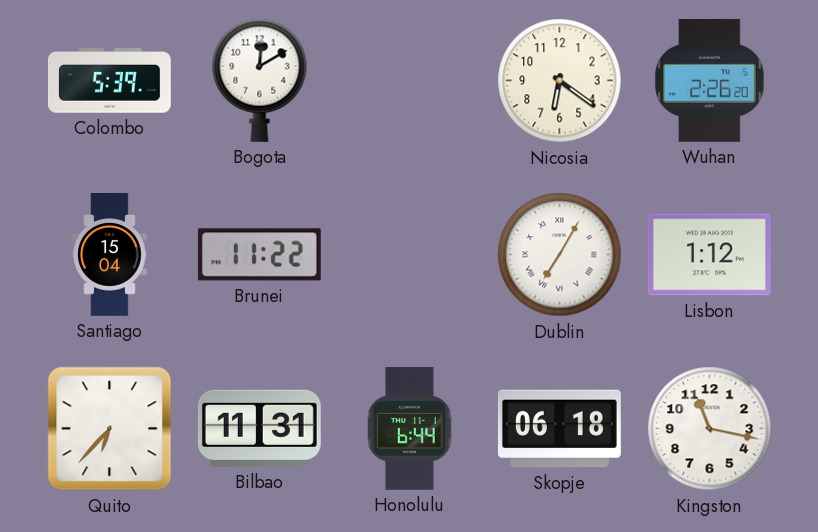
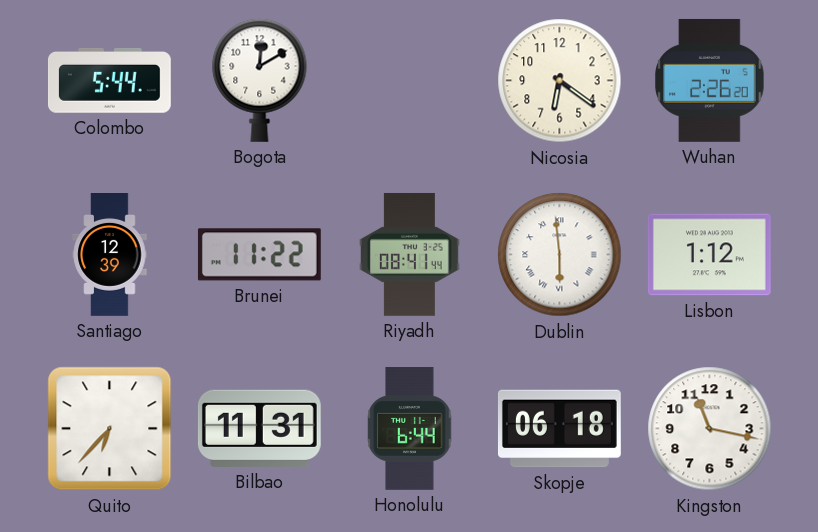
Colombo: 5:39 -> 5:44 (109, 81)
Santiago: 15:04 -> 12:39 (110, 255)
Riyadh: none -> 08:41 (410, 255)
Dublin: 7:05 -> 5:59 (560, 255)
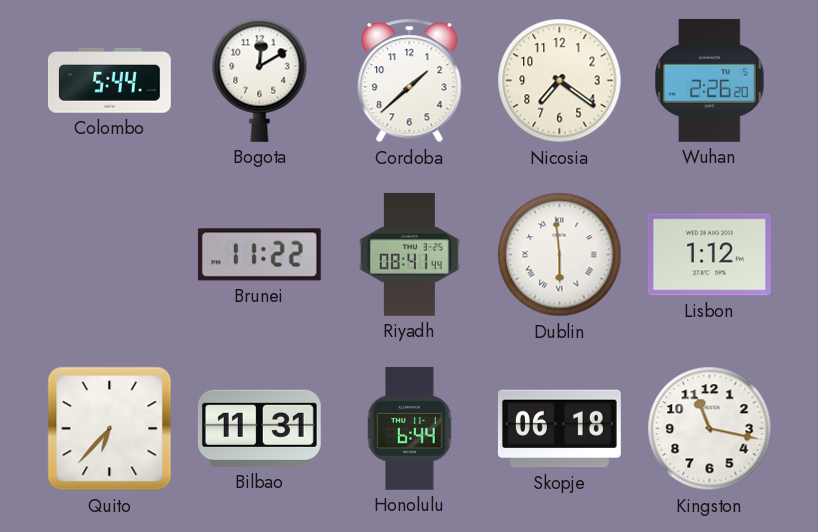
Cordoba: none -> 1:38 (410, 81)
Nicosia: 6:21 -> 7:21 (560, 81)
Santiago: 12:39 -> none (110, 255)
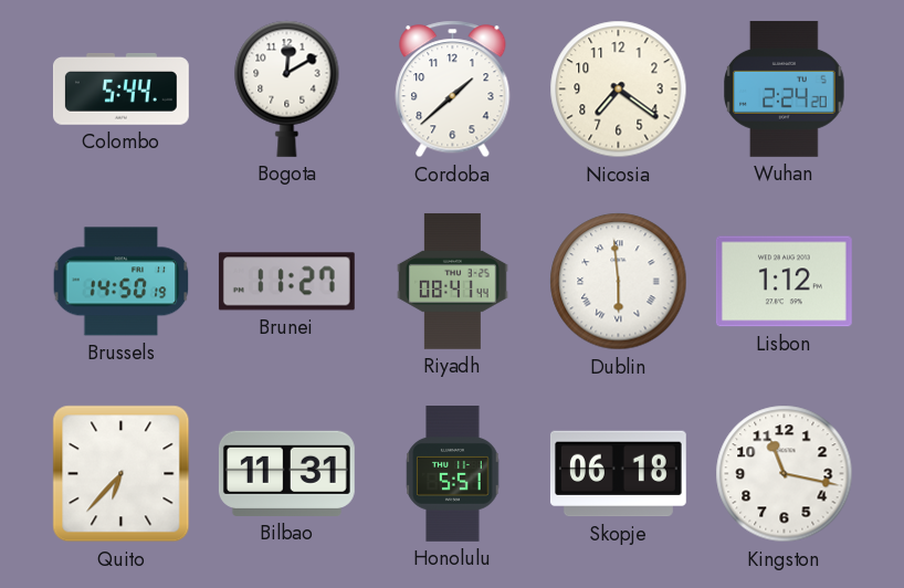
Wuhan: 2:26 -> 2:24 (785, 88)
Brussels: none -> 14:50 (122, 282)
Brunei: 11:22 -> 11:27 (286, 282)
Honolulu: 6:44 -> 5:51 (453, 474)
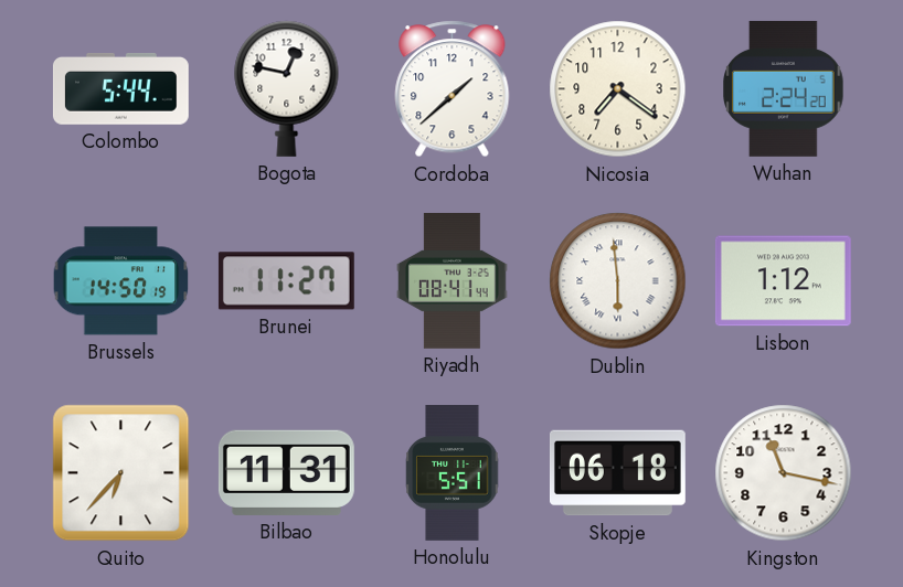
Bogota: 12:10 -> 12:47 (287, 88)
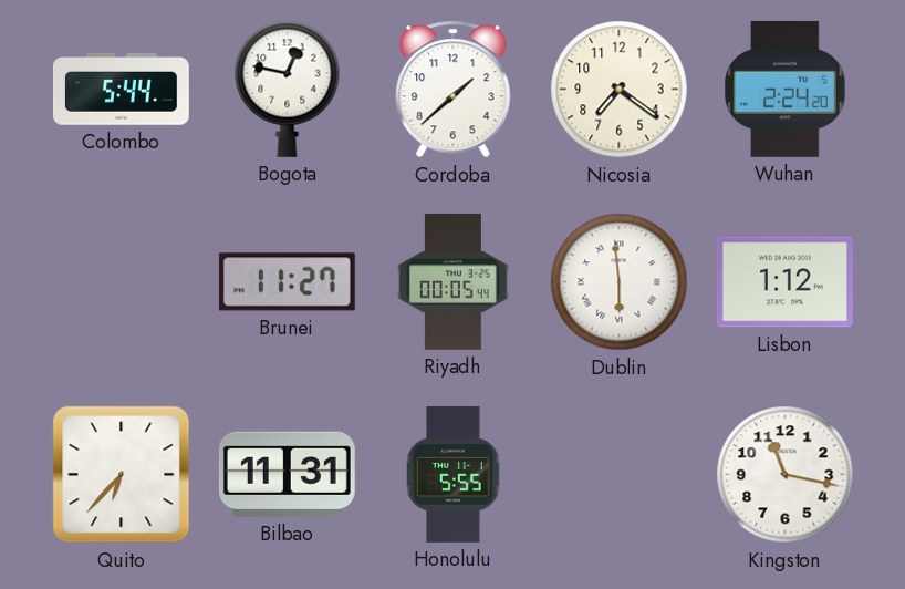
Brussels: 14:50 -> none (121, 281)
Riyadh: 08:41 -> 00:05 (454, 282)
Honolulu: 5:51 -> 5:55 (454, 475)
Skopje: 06:18 -> none (617, 473)
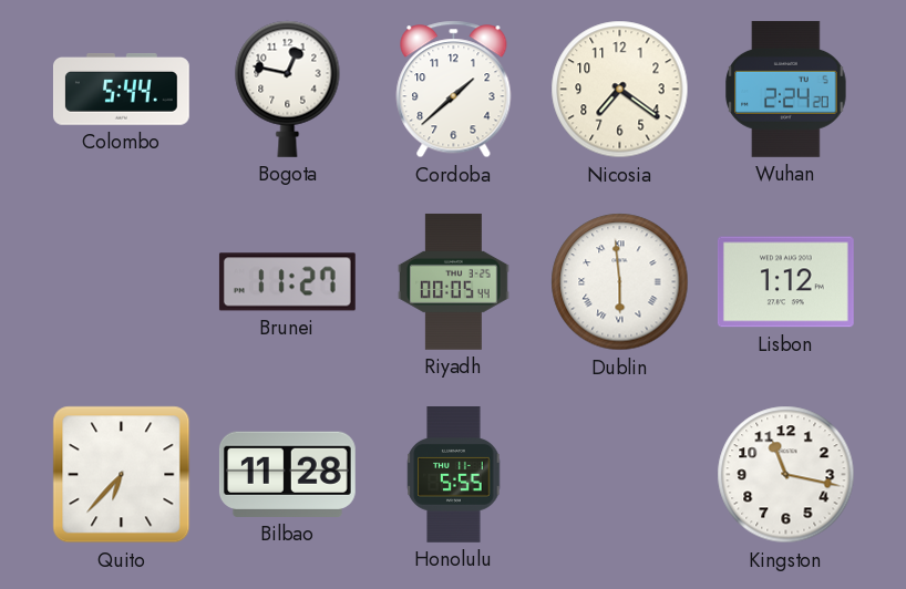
Bilbao: 11:31 -> 11:28 (287, 474)
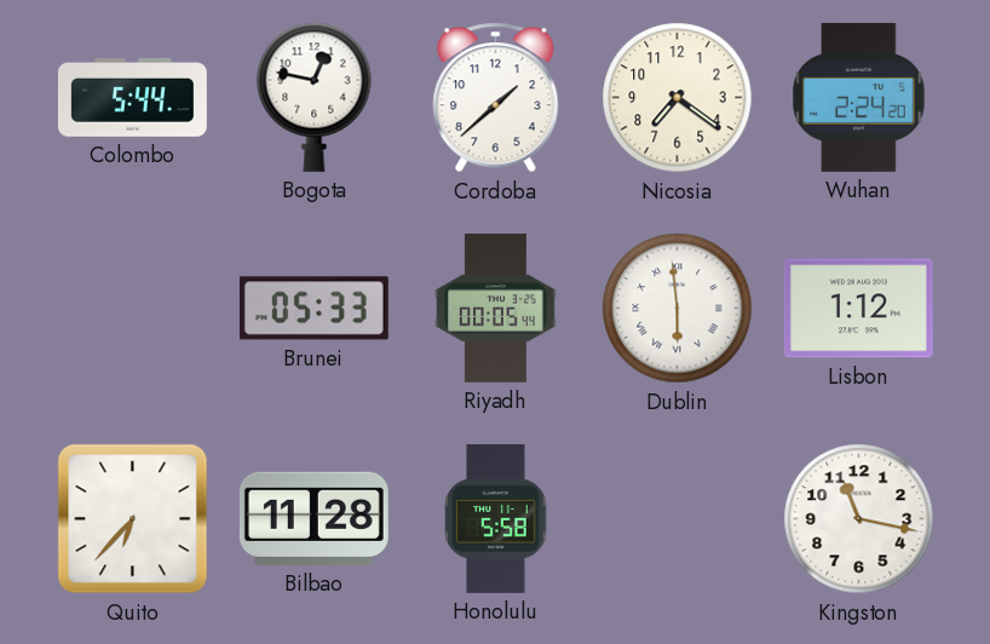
Brunei: 11:27 -> 05:33 (313, 309)
Honolulu: 5:55 -> 5:58 (496, 519)
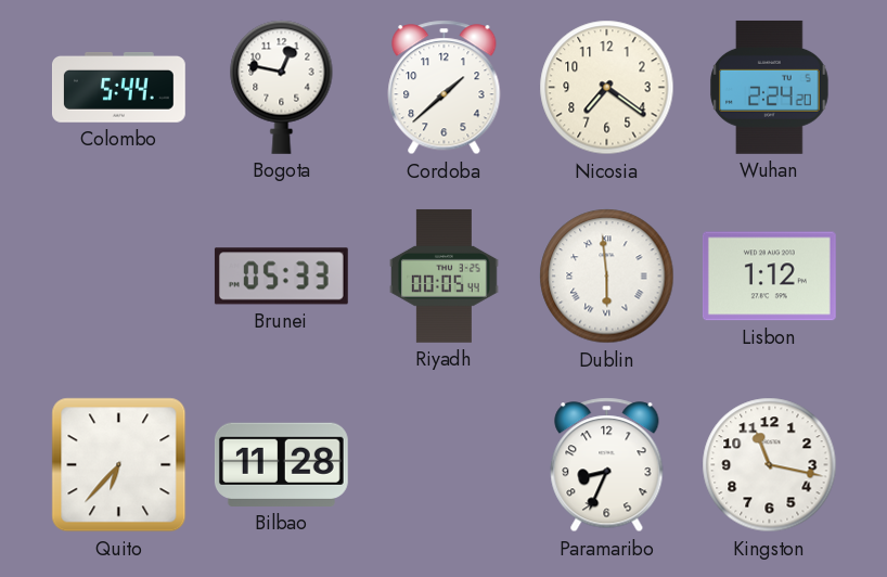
Honolulu: 5:58 -> none (496, 519)
Paramaribo: none -> 8:34 (607, 465)
